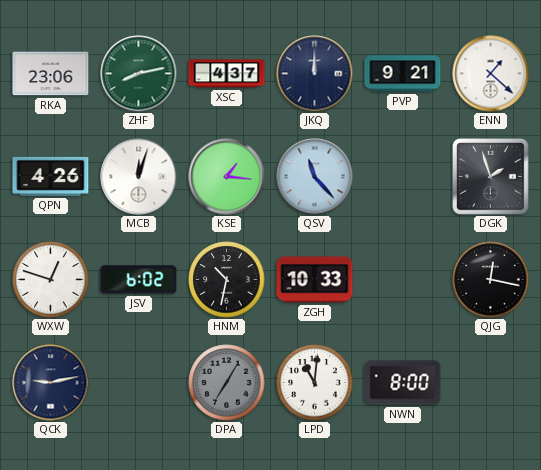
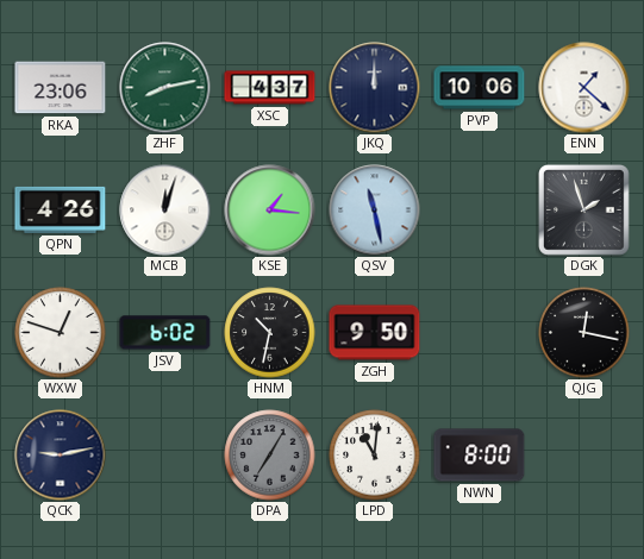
PVP: 9:21 -> 10:06 (480, 88)
QSV: 11:23 -> 11:28 (375, 211)
ZGH: 10:33 -> 9:50 (375, 333)
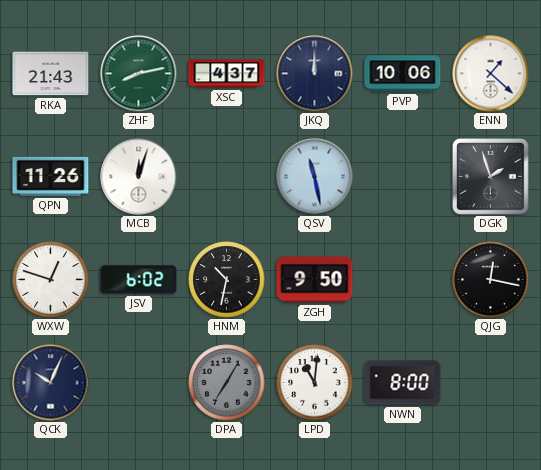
RKA: 23:06 -> 21:43 (51, 74)
QPN: 4:26 -> 11:26 (51, 176)
KSE: 1:16 -> none (270, 211)
QCK: 9:13 -> 10:04 (51, 383)
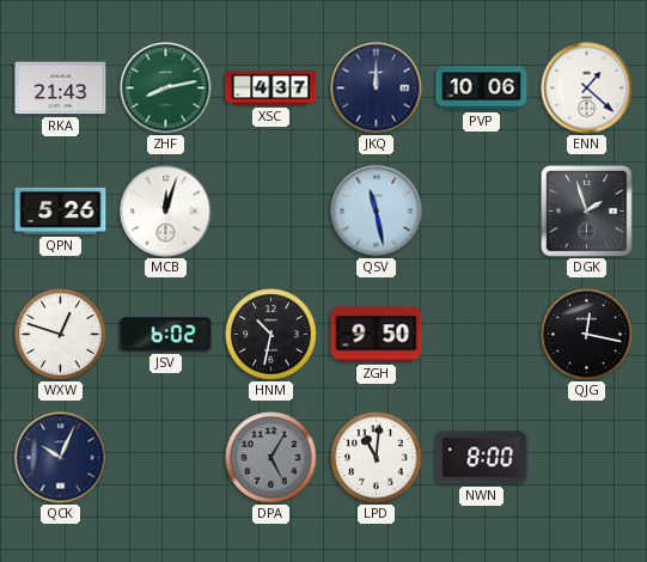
QPN: 11:26 -> 5:26 (61, 210)
DPA: 7:05 -> 5:05 (271, 458)
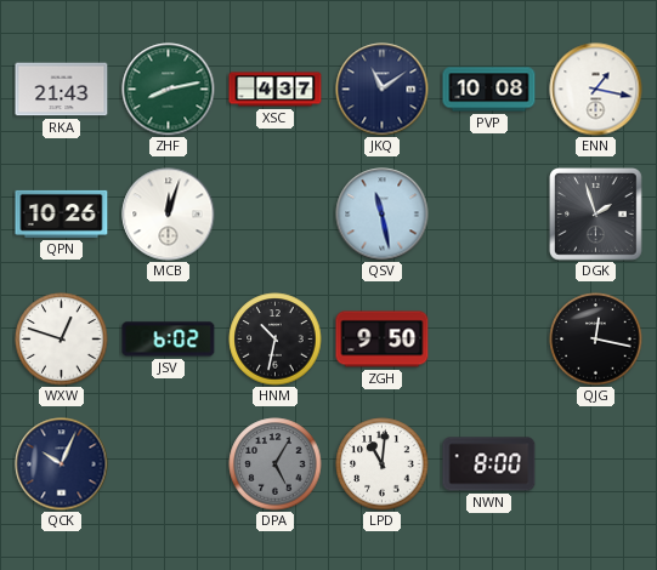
JKQ: 12:00 -> 11:09 (383, 90)
PVP: 10:06 -> 10:08 (489, 90)
ENN: 1:22 -> 1:17 (596, 90)
QPN: 5:26 -> 10:26 (62, 213)
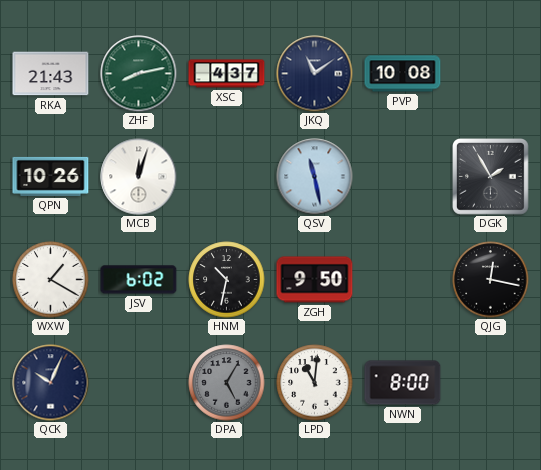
ENN: 1:17 -> none (596, 90)
DGK: 1:57 -> 1:55 (491, 177)
WXW: 12:48 -> 1:20 (51, 280)
